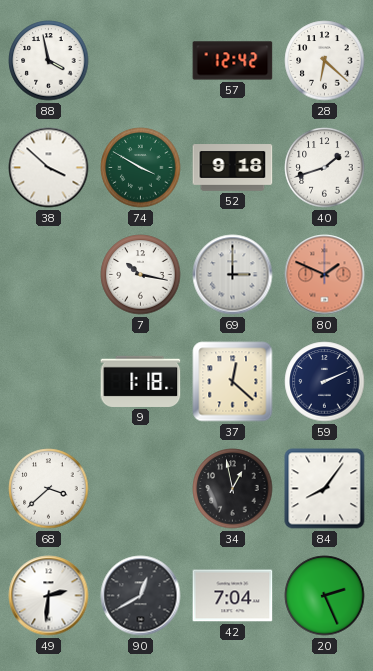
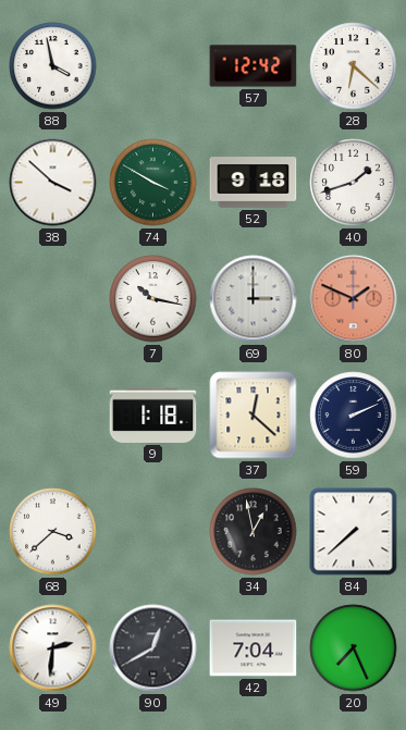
84: 8:06 -> 7:38 (354, 532)
20: 2:26 -> 7:26 (354, 648)
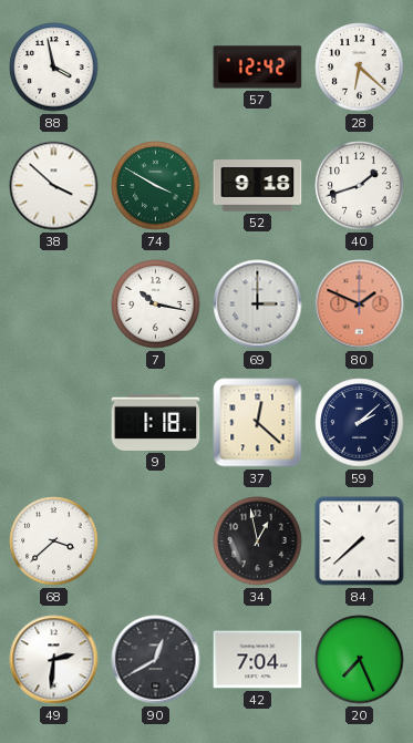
59: 2:11 -> 2:08 (360, 423)
